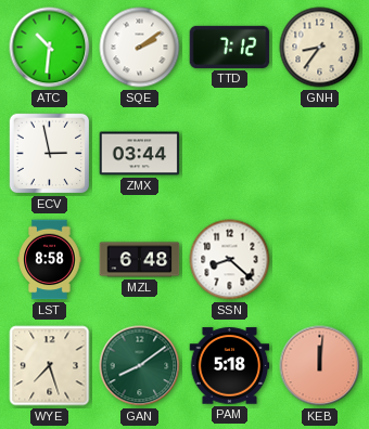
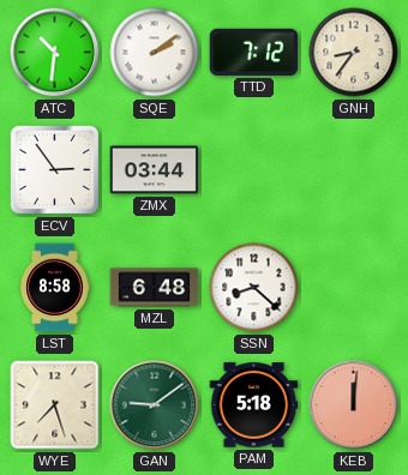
ECV: 2:58 -> 2:54 (55, 170)
GAN: 8:09 -> 9:09 (155, 405)
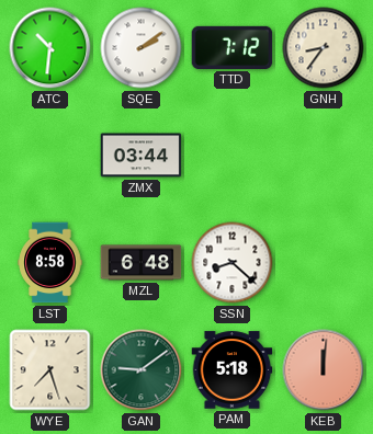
ECV: 2:54 -> none (55, 170)
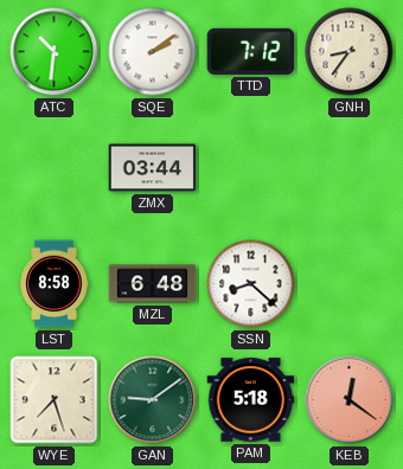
KEB: 12:01 -> 12:21 (350, 400)
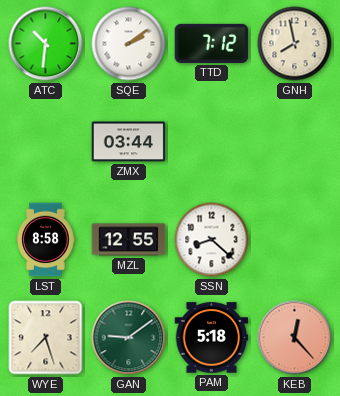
GNH: 8:36 -> 7:58 (295, 44)
MZL: 6:48 -> 12:55 (129, 240)
KEB: 12:21 -> 12:23 (295, 338)
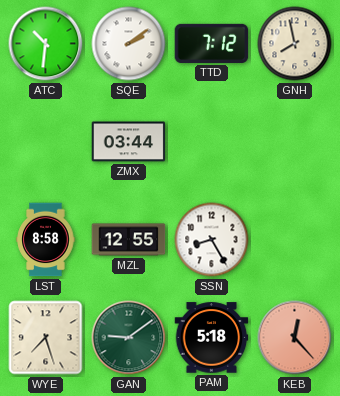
SSN: 8:22 -> 8:25 (212, 240)
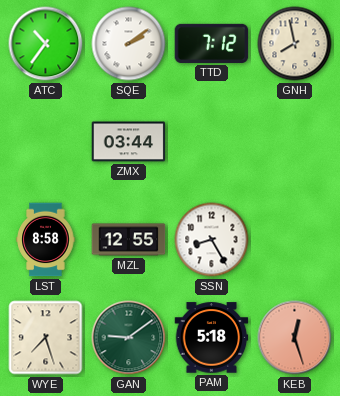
ATC: 10:31 -> 10:36 (46, 44)
KEB: 12:23 -> 12:27 (295, 338)
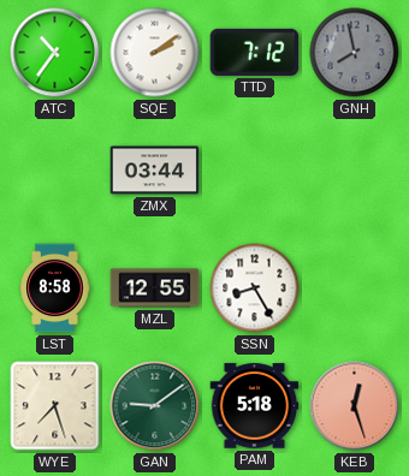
GNH dial: cream -> grey (355, 53)
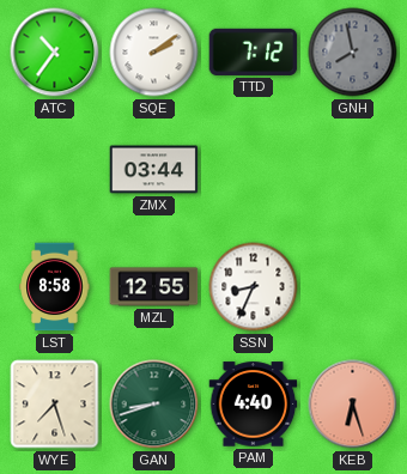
SSN: 8:25 -> 8:34 (254, 287)
GAN: 9:09 -> 8:42 (154, 405)
PAM: 5:18 -> 4:40 (254, 405)
KEB: 12:27 -> 6:27 (353, 405)
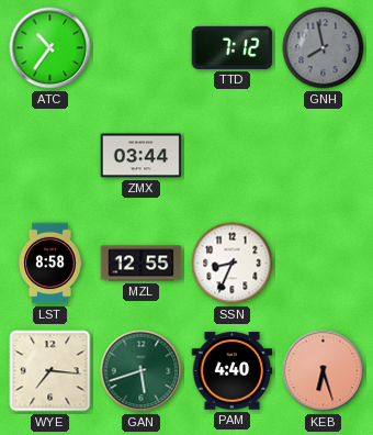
SQE: 2:09 -> none (154, 53)
WYE: 7:27 -> 7:16 (50, 371)
GAN: 8:42 -> 5:42 (142, 371)
